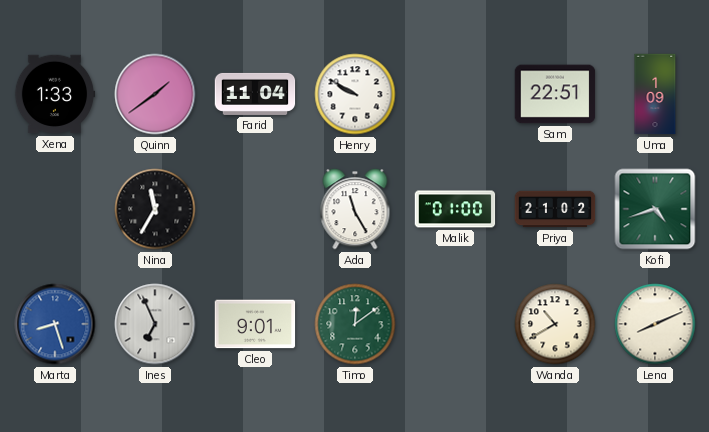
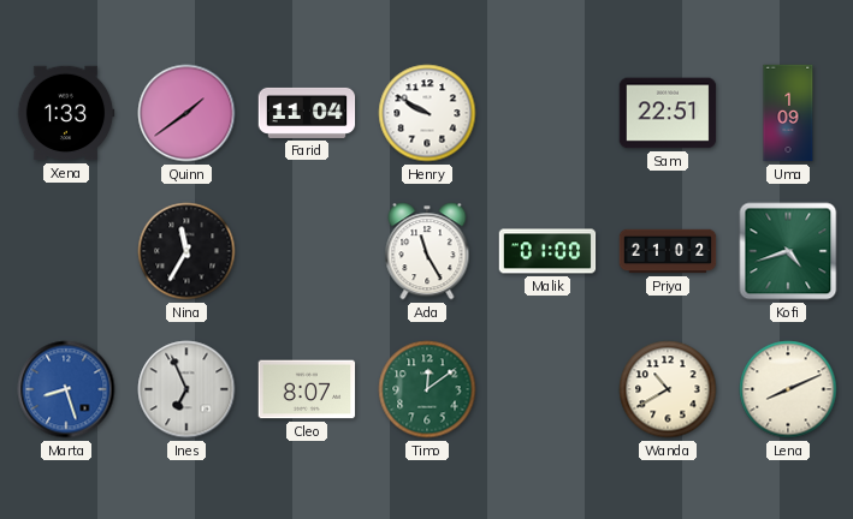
Cleo: 9:01 -> 8:07 (307, 389)
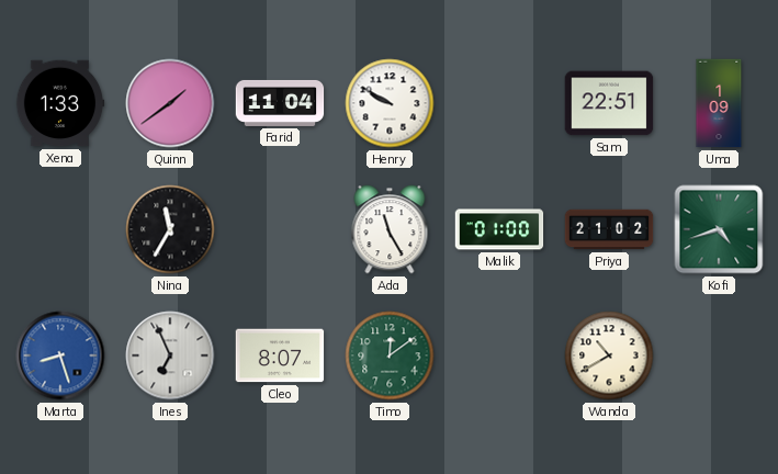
Lena: 8:11 -> none (788, 389)
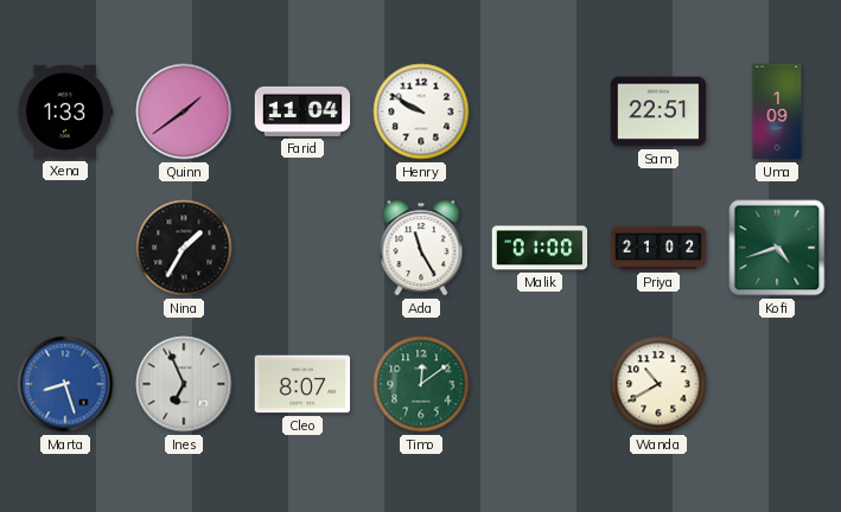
Nina: 11:35 -> 1:35 (184, 248)
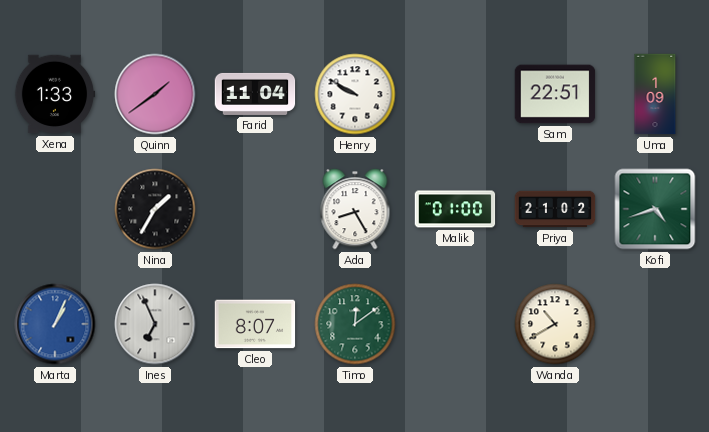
Ada: 11:25 -> 8:25 (355, 209)
Marta: 8:27 -> 1:04 (55, 324)
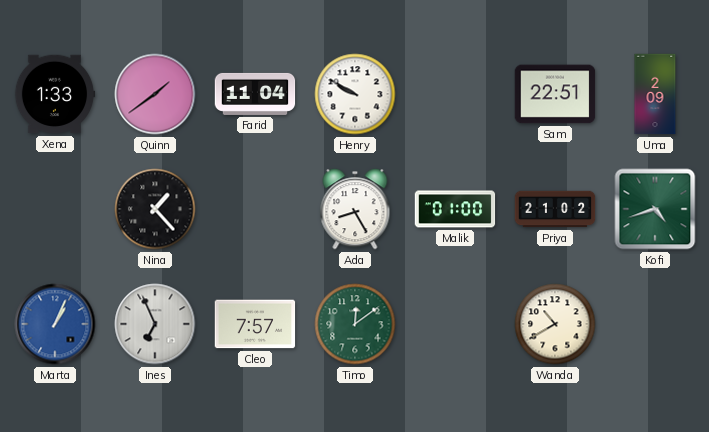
Uma: 1:09 -> 2:09 (655, 94)
Nina: 1:35 -> 1:23 (155, 209)
Cleo: 8:07 -> 7:57 (255, 324)
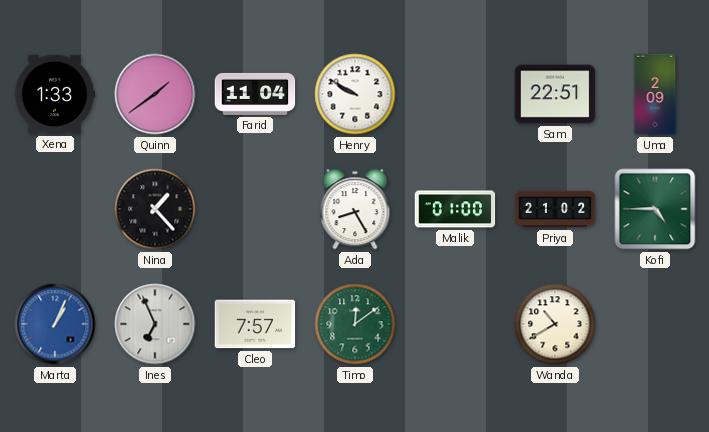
Kofi: 4:42 -> 4:45 (655, 209)
